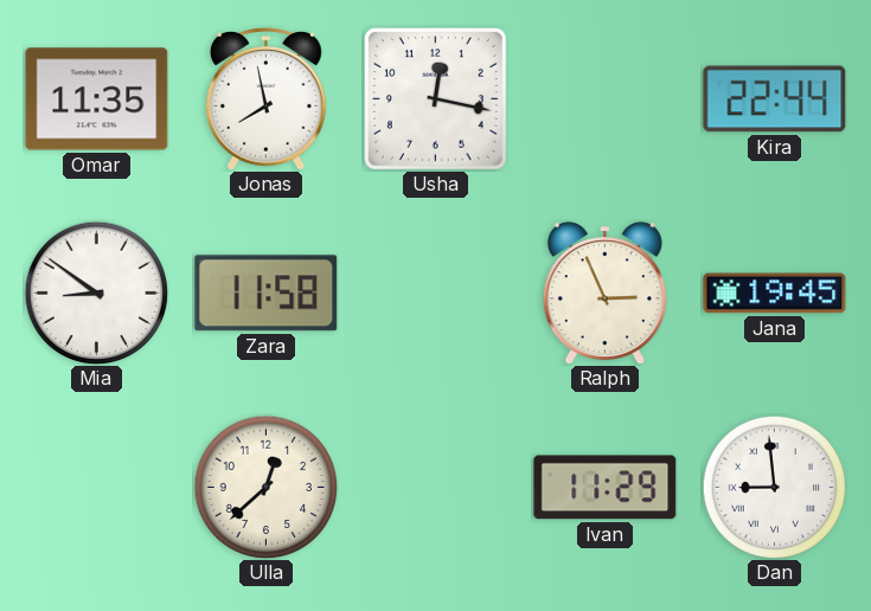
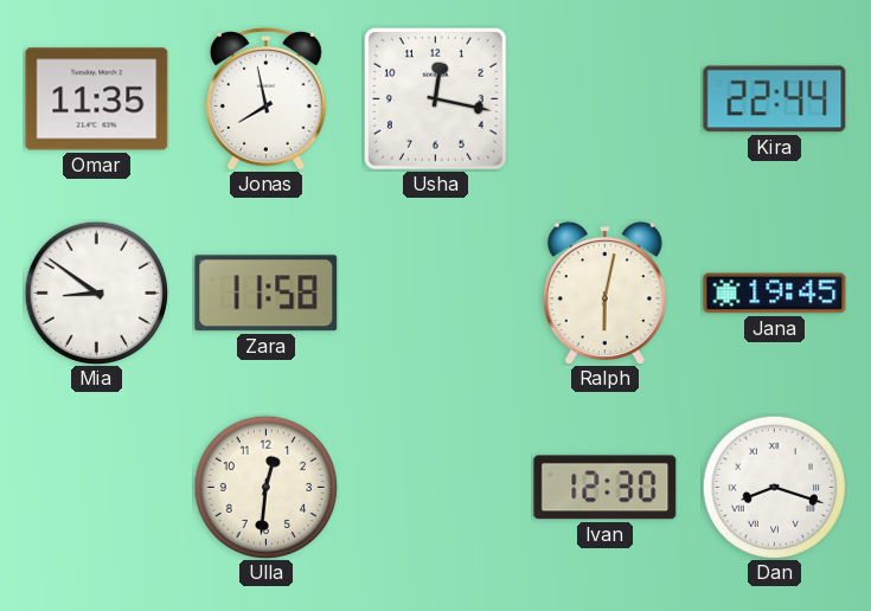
Ralph: 2:56 -> 6:02 (604, 294)
Ulla: 12:38 -> 12:31 (265, 487)
Ivan: 11:29 -> 12:30 (606, 488)
Dan: 8:59 -> 8:18 (774, 487)
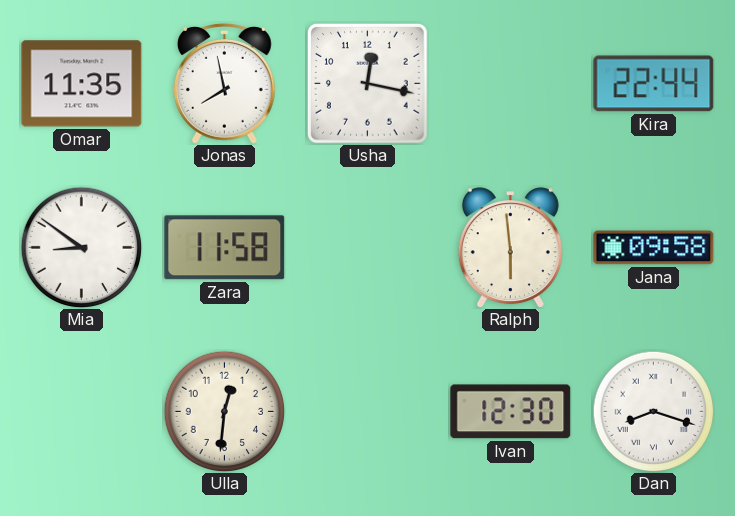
Ralph: 6:02 -> 5:59 (510, 248)
Jana: 19:45 -> 09:58 (654, 248)
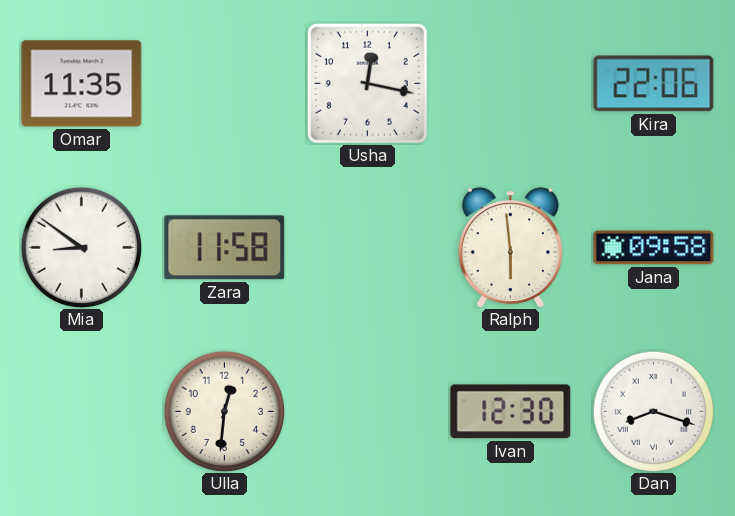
Jonas: 7:58 -> none (224, 84)
Kira: 22:44 -> 22:06 (654, 84)
